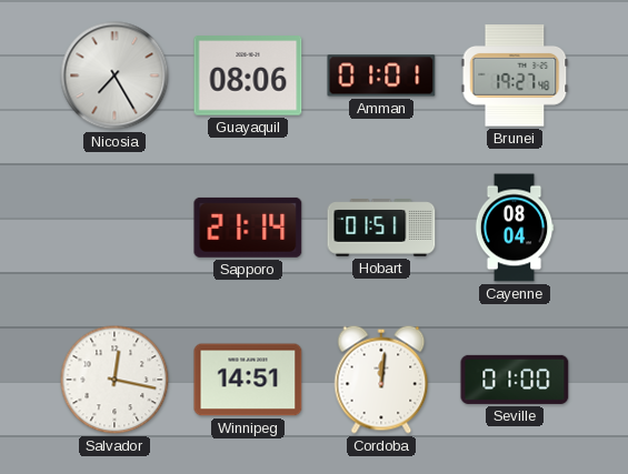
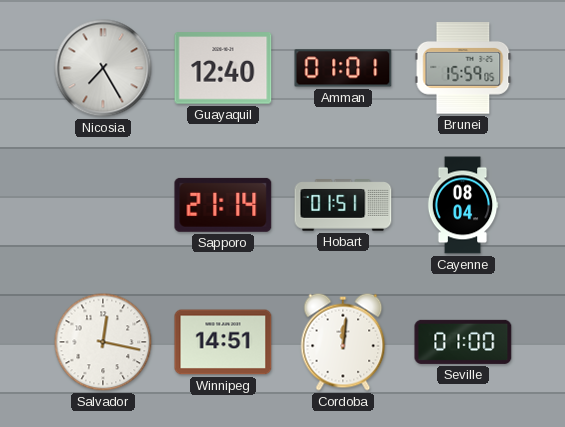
Guayaquil: 08:06 -> 12:40 (223, 68)
Brunei: 19:27 -> 15:59 (463, 68)
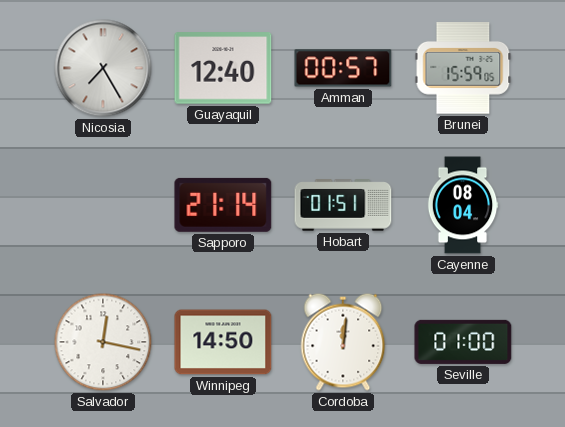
Amman: 01:01 -> 00:57 (343, 68)
Winnipeg: 14:51 -> 14:50 (223, 342)
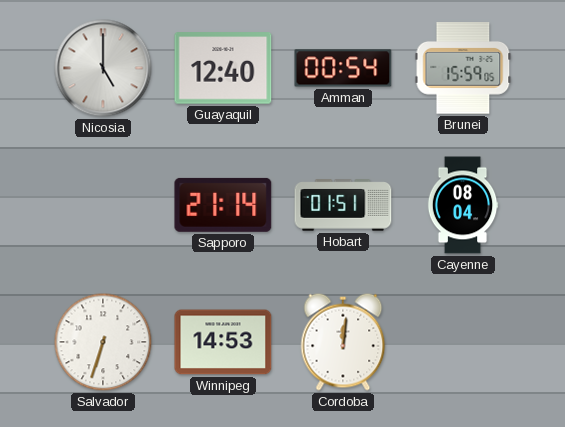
Nicosia: 7:25 -> 5:00 (103, 68)
Amman: 00:57 -> 00:54 (343, 68)
Salvador: 12:17 -> 6:33 (103, 342)
Winnipeg: 14:50 -> 14:53 (223, 342)
Seville: 01:00 -> none (463, 342)
